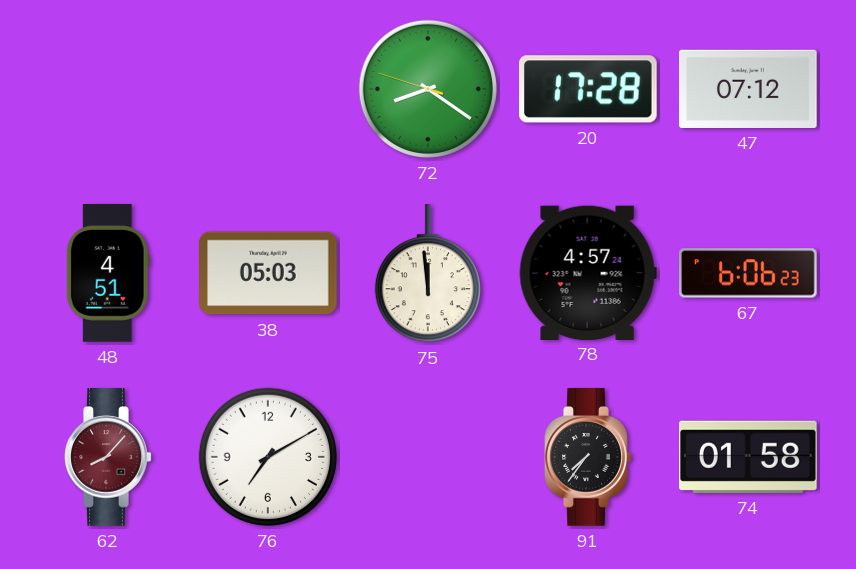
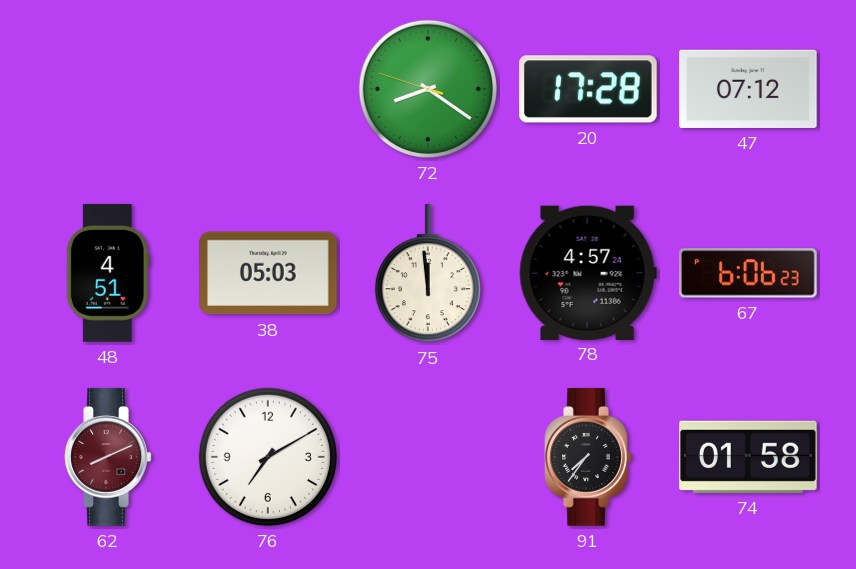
62: 8:07 -> 8:11 (108, 457)
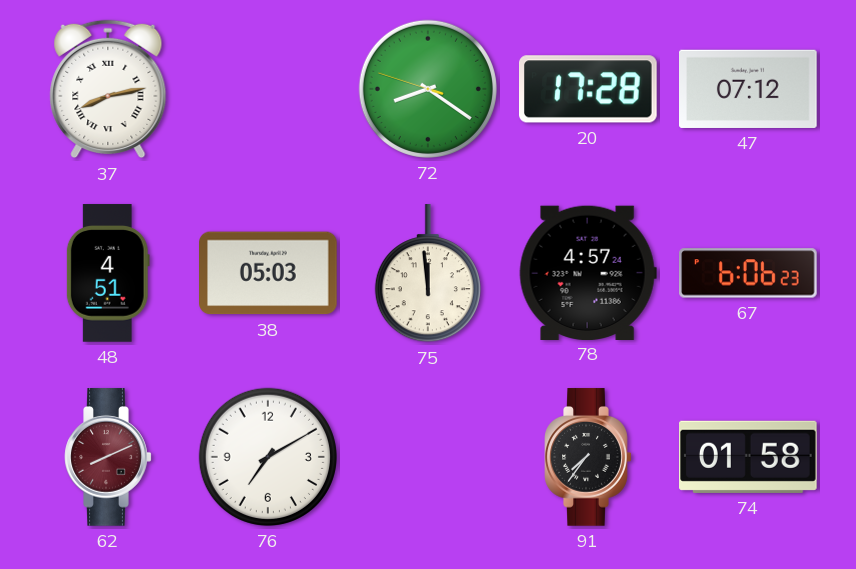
37: none -> 8:13 (108, 89)
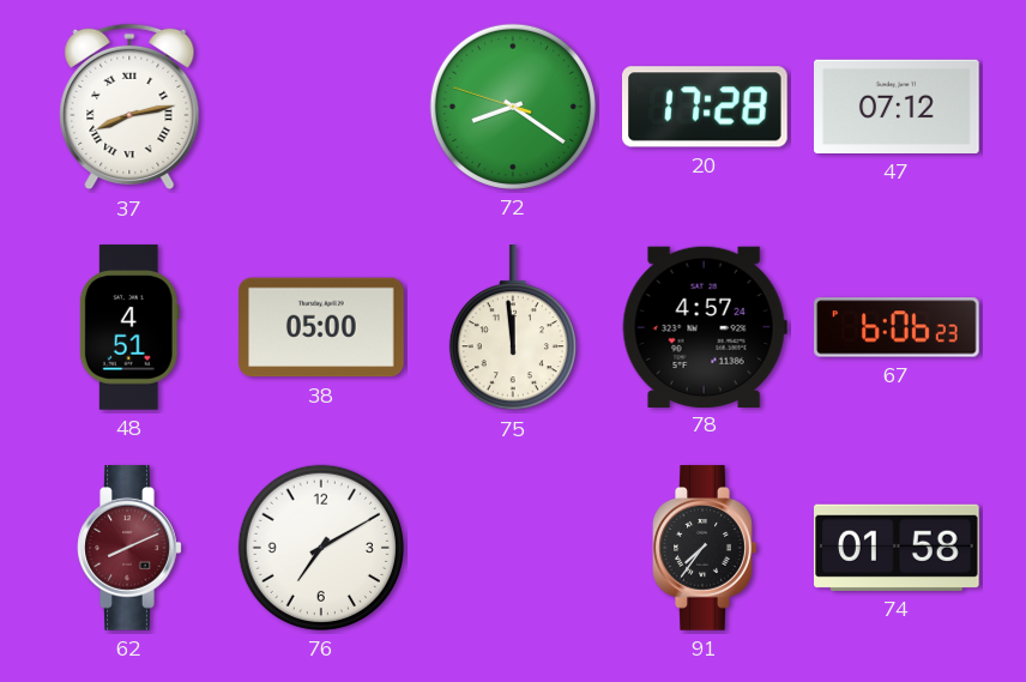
38: 05:03 -> 05:00 (322, 327)
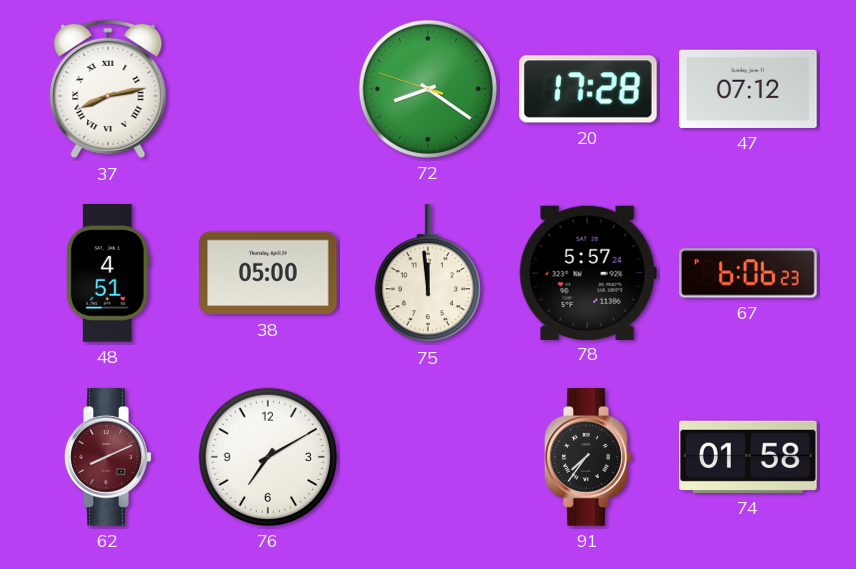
78: 4:57 -> 5:57 (588, 272)
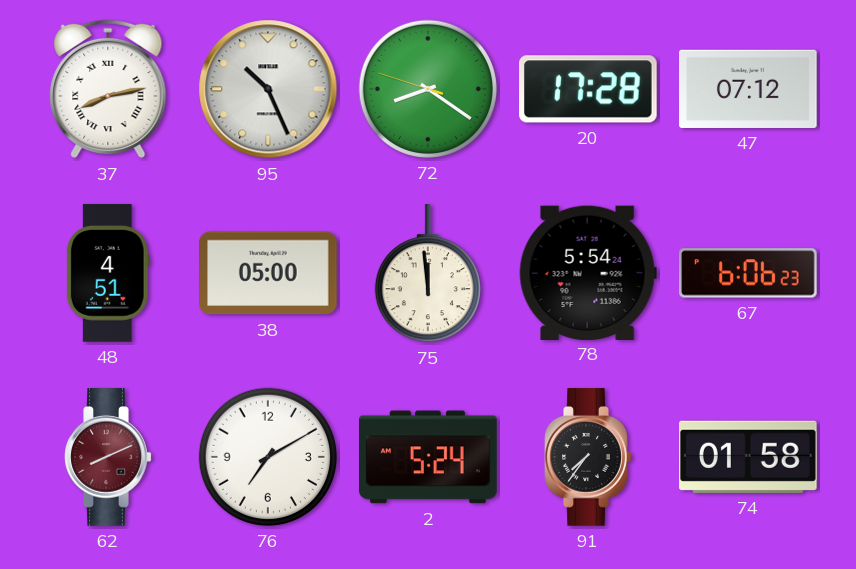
95: none -> 10:26 (268, 89)
78: 5:57 -> 5:54 (588, 272)
2: none -> 5:24 (428, 457)
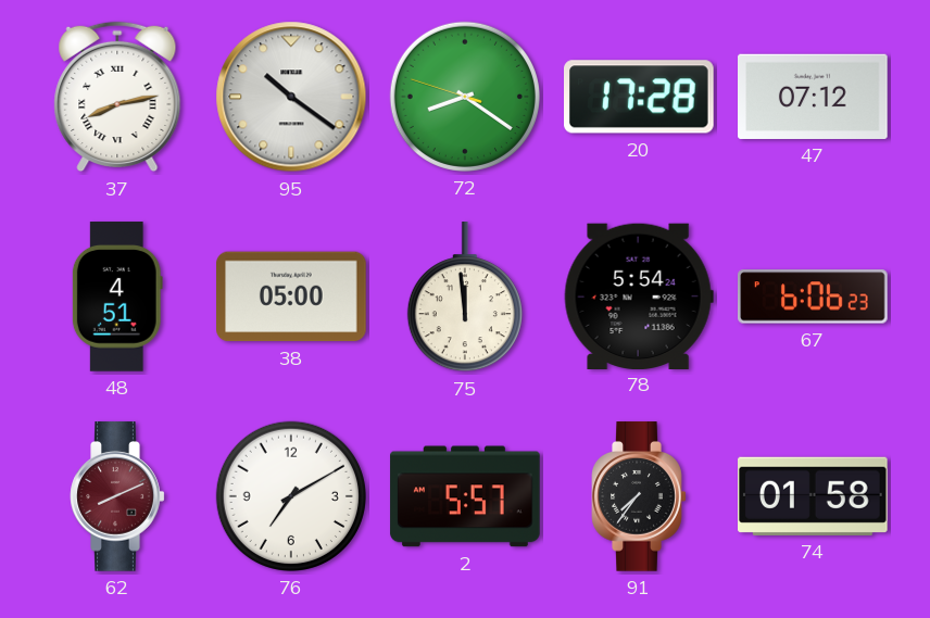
95: 10:26 -> 10:21 (291, 97)
2: 5:24 -> 5:57 (465, 496)
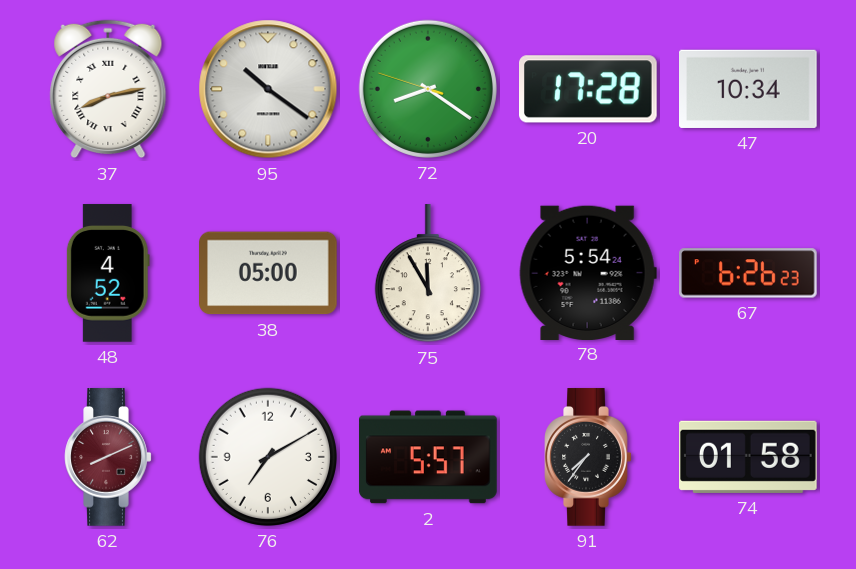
47: 07:12 -> 10:34 (749, 89)
48: 4:51 -> 4:52 (108, 273)
75: 11:59 -> 11:55 (428, 274)
67: 6:06 -> 6:26 (748, 273)
